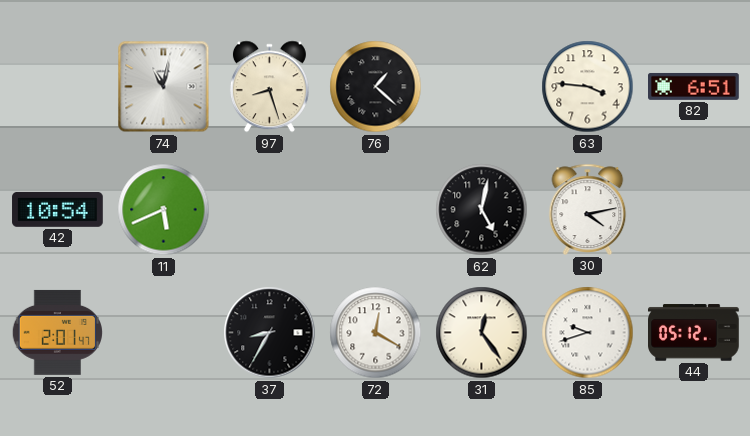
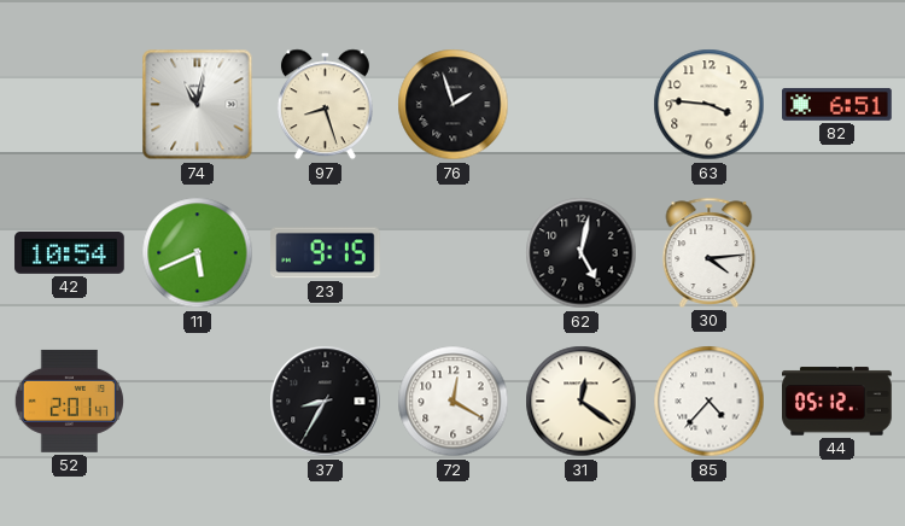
76: 1:22 -> 1:57 (454, 105)
23: none -> 9:15 (326, 253)
30: 4:13 -> 4:14 (710, 252)
31: 12:24 -> 12:21 (582, 402)
85: 9:42 -> 4:37 (710, 402)
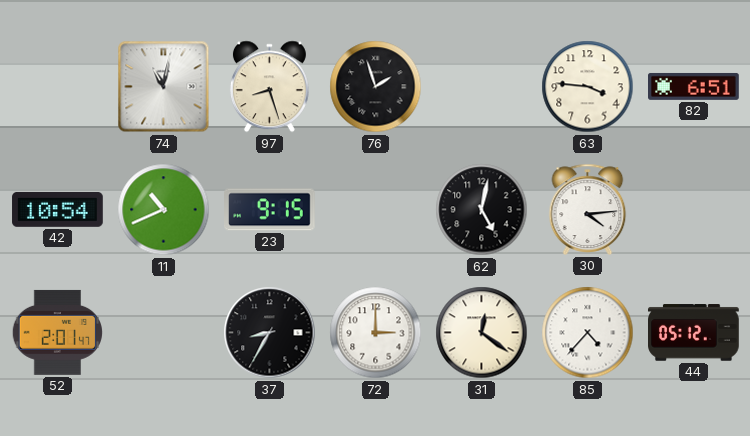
11: 5:41 -> 10:41 (164, 210)
72: 12:20 -> 3:00 (376, 333)
